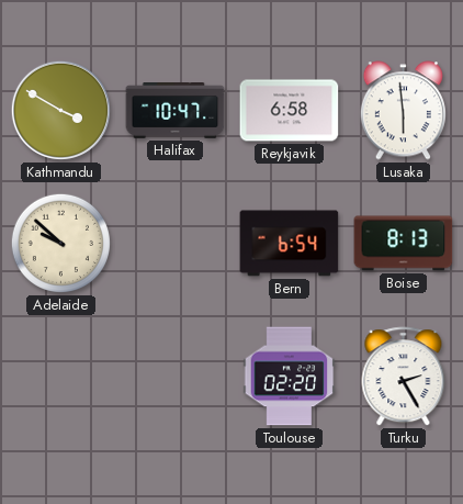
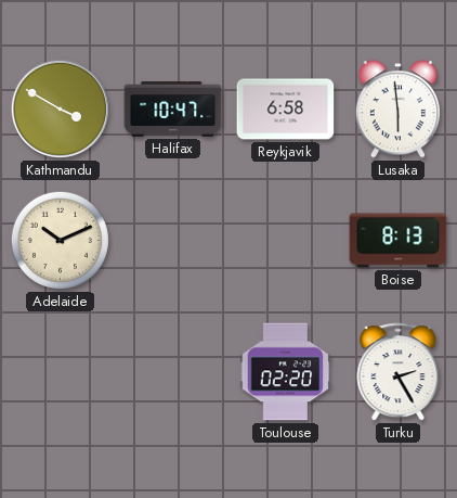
Adelaide: 9:52 -> 10:11 (60, 240)
Bern: 6:54 -> none (290, 244)
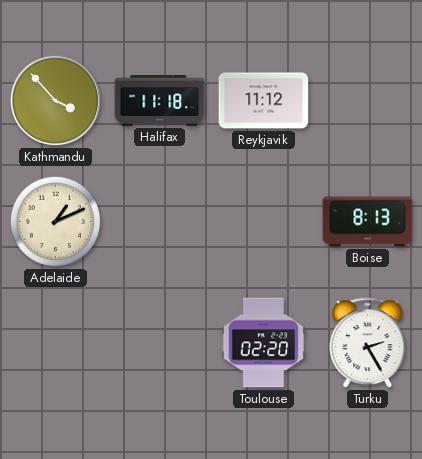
Kathmandu: 3:50 -> 3:53 (55, 100)
Halifax: 10:47 -> 11:18 (160, 101)
Reykjavik: 6:58 -> 11:12 (264, 101)
Lusaka: 5:59 -> none (397, 110)
Adelaide: 10:11 -> 1:11 (55, 221)
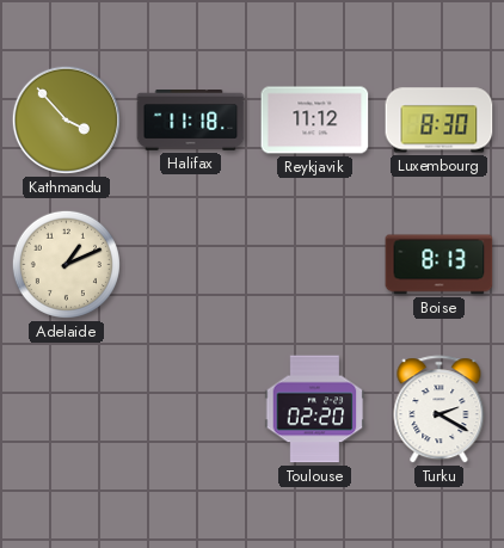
Luxembourg: none -> 8:30 (440, 121)
Turku: 2:25 -> 2:20 (440, 410)
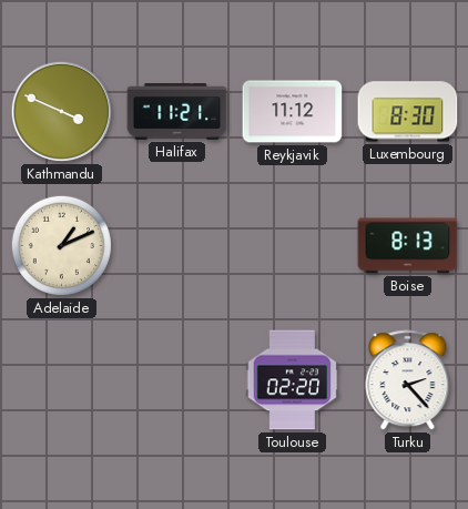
Kathmandu: 3:53 -> 3:49 (61, 111)
Halifax: 11:18 -> 11:21 (177, 112)
Turku: 2:20 -> 2:23 (408, 380)
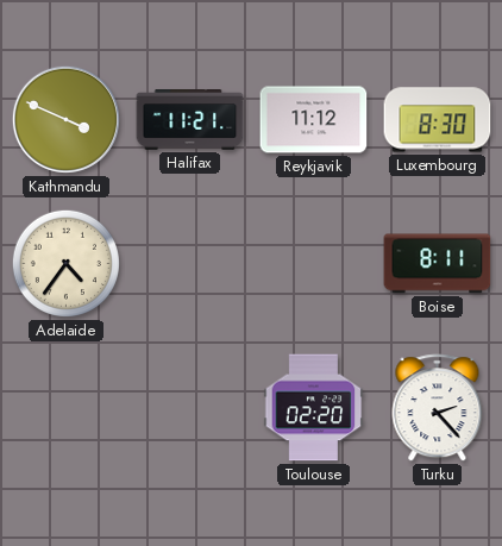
Adelaide: 1:11 -> 4:36 (65, 263)
Boise: 8:13 -> 8:11 (438, 264)
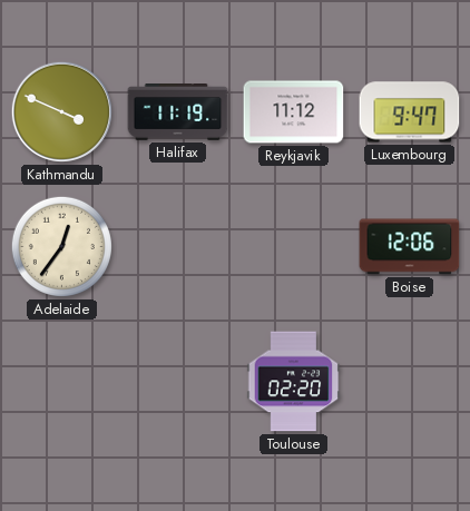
Halifax: 11:21 -> 11:19 (178, 112)
Luxembourg: 8:30 -> 9:47 (410, 112)
Adelaide: 4:36 -> 12:36 (61, 246)
Boise: 8:11 -> 12:06 (410, 247)
Turku: 2:23 -> none (438, 408)
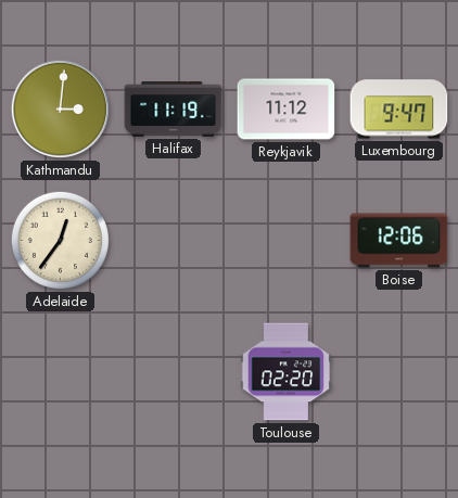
Kathmandu: 3:49 -> 3:01 (60, 108)
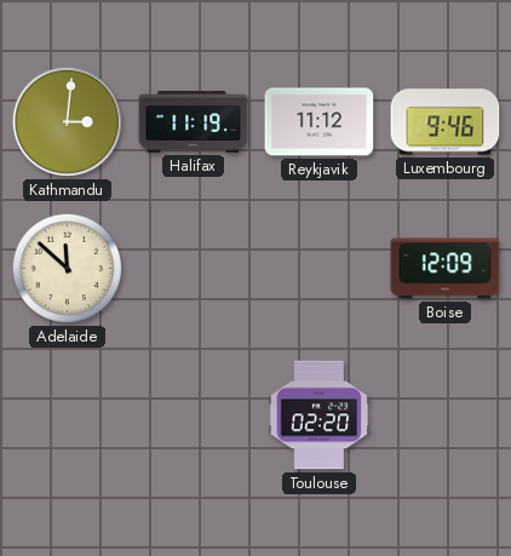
Luxembourg: 9:47 -> 9:46 (446, 122)
Adelaide: 12:36 -> 11:52 (67, 268)
Boise: 12:06 -> 12:09 (446, 269)
